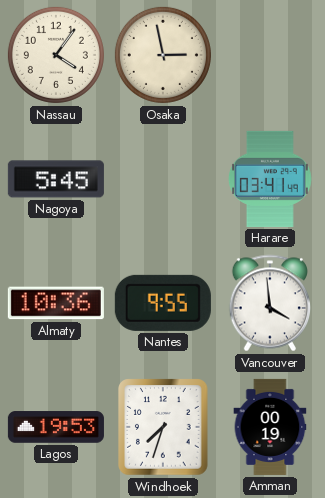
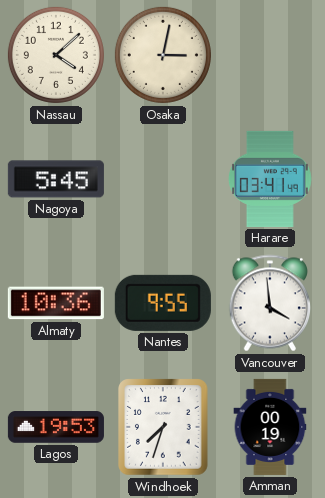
Nassau: 4:06 -> 4:08 (56, 55)
Osaka: 2:58 -> 3:02 (163, 55)
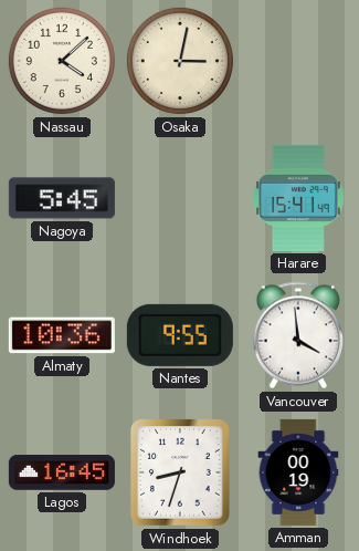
Harare: 03:41 -> 15:41 (298, 198)
Lagos: 19:53 -> 16:45 (62, 472)
Windhoek: 7:33 -> 8:33 (180, 472)
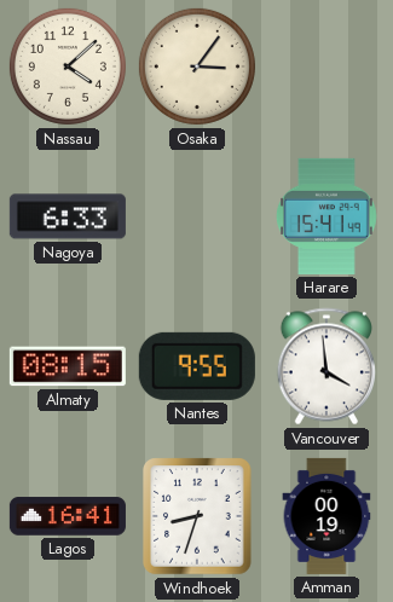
Osaka: 3:02 -> 3:06 (197, 66)
Nagoya: 5:45 -> 6:33 (68, 216)
Almaty: 10:36 -> 08:15 (68, 366)
Lagos: 16:45 -> 16:41 (68, 516)
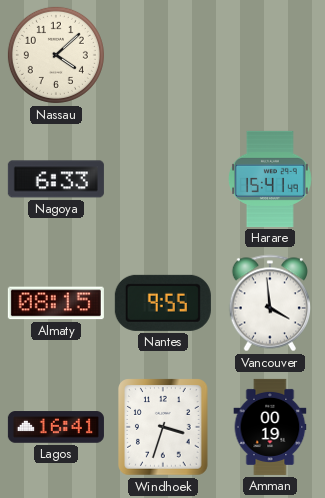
Osaka: 3:06 -> none (197, 66)
Windhoek: 8:33 -> 3:33 (163, 427)
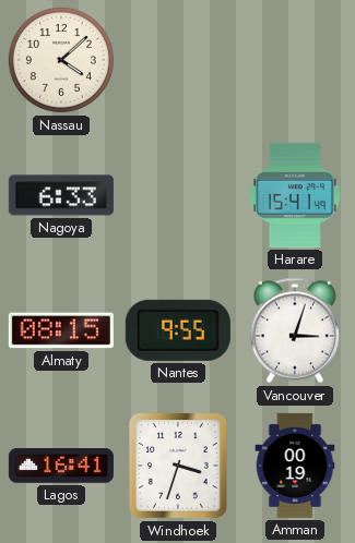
Vancouver: 3:59 -> 3:03 (294, 330)
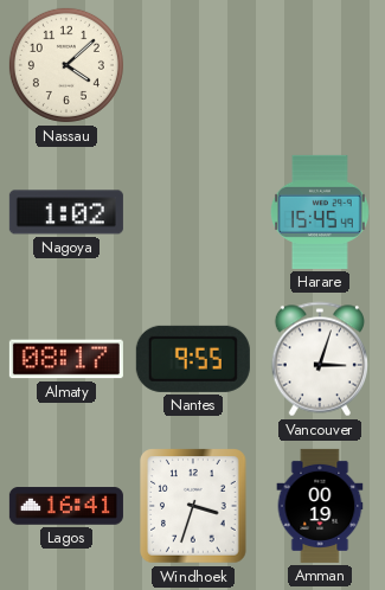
Nagoya: 6:33 -> 1:02 (66, 212)
Harare: 15:41 -> 15:45 (320, 212)
Almaty: 08:15 -> 08:17 (66, 359)
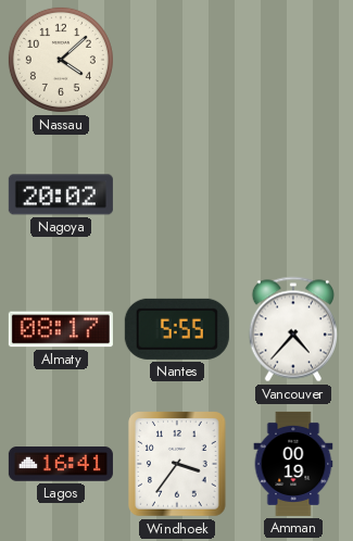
Nagoya: 1:02 -> 20:02 (61, 194)
Harare: 15:45 -> none (320, 212)
Nantes: 9:55 -> 5:55 (177, 329)
Vancouver: 3:03 -> 4:37 (292, 329)
Windhoek: 3:33 -> 3:36 (177, 464)
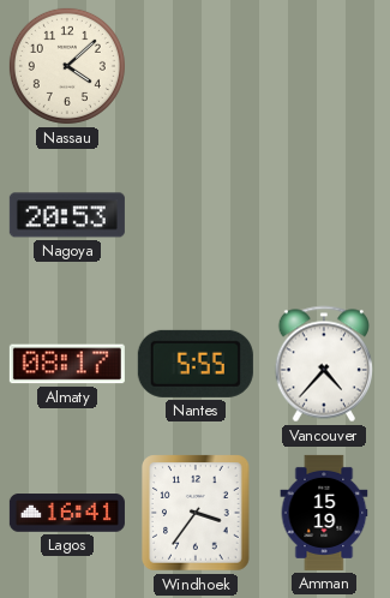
Nagoya: 20:02 -> 20:53 (67, 215)
Amman: 00:19 -> 15:19 (324, 513)
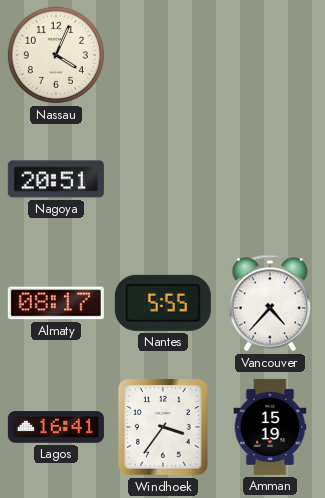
Nassau: 4:08 -> 4:04 (56, 55)
Nagoya: 20:53 -> 20:51 (56, 179)
